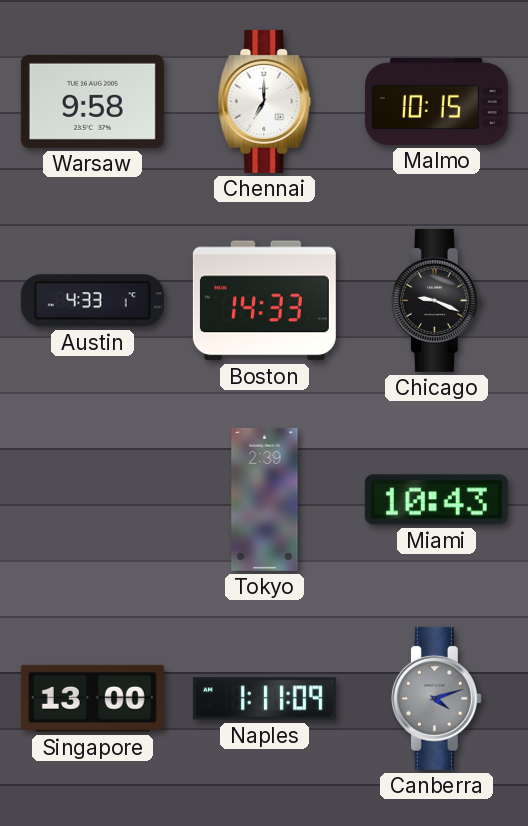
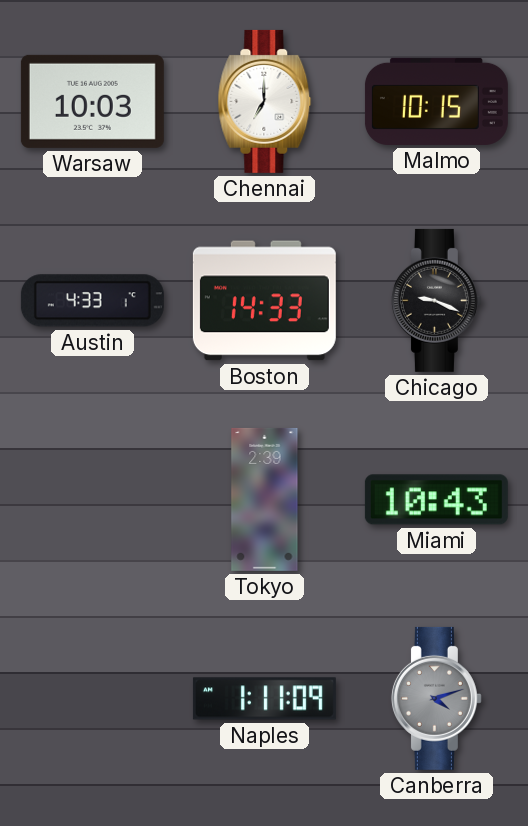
Warsaw: 9:58 -> 10:03 (92, 101)
Singapore: 13:00 -> none (92, 698)
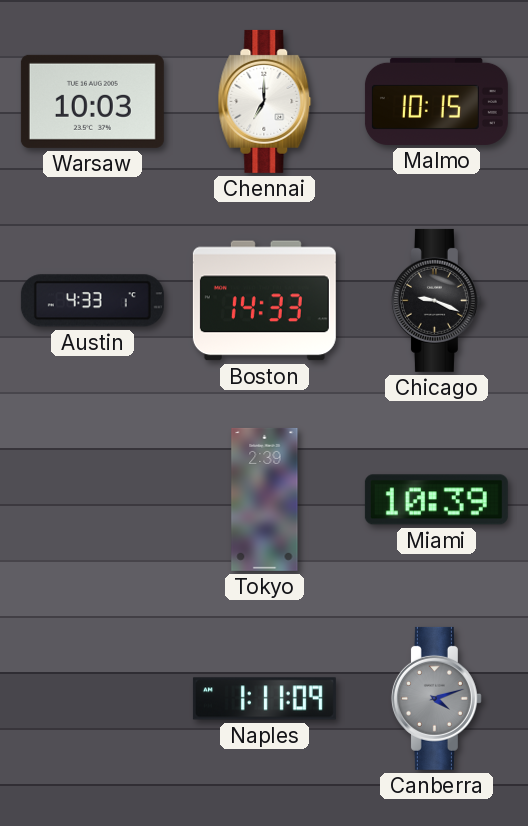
Miami: 10:43 -> 10:39 (436, 500)
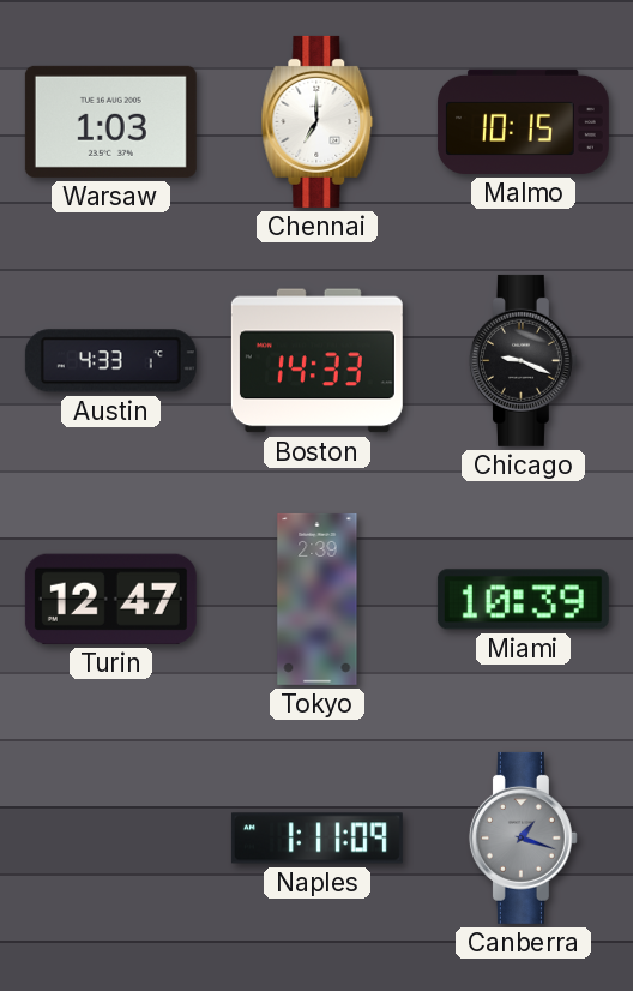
Warsaw: 10:03 -> 1:03 (110, 121)
Turin: none -> 12:47 (110, 599)
Canberra: 4:12 -> 1:18 (523, 837)
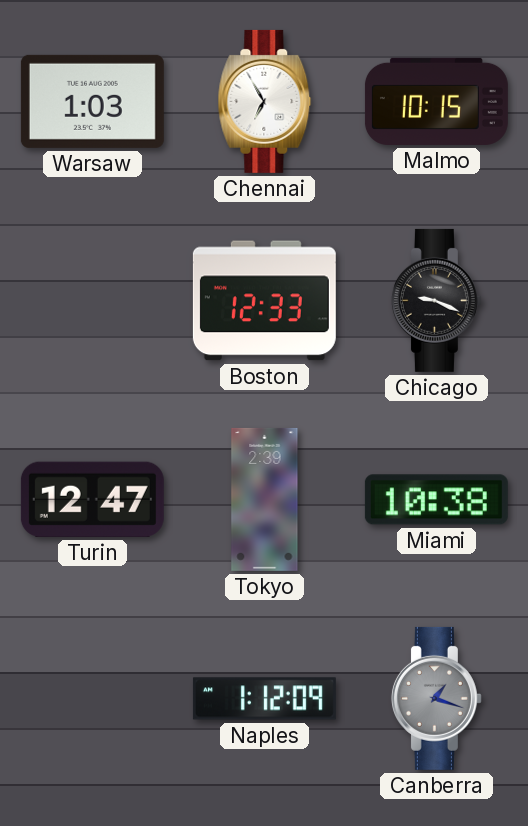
Chennai: 7:00 -> 6:55 (265, 101)
Austin: 4:33 -> none (110, 361)
Boston: 14:33 -> 12:33 (264, 301)
Miami: 10:39 -> 10:38 (436, 500)
Naples: 1:11 -> 1:12 (264, 699)
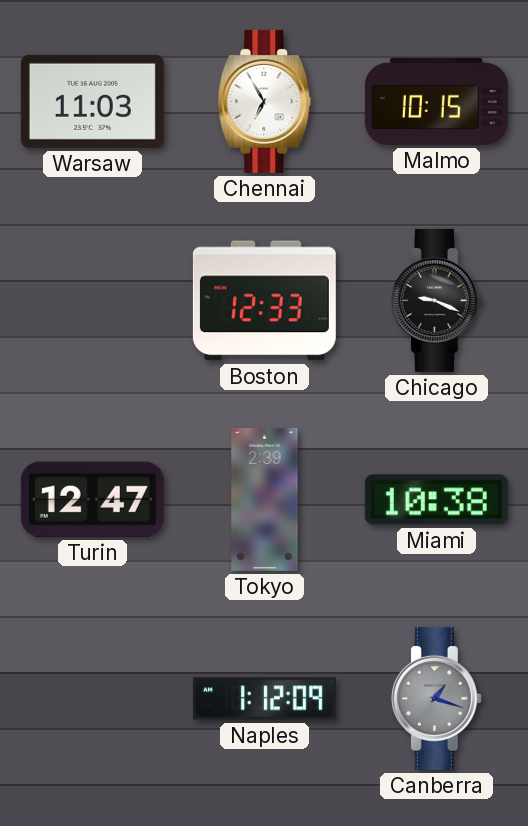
Warsaw: 1:03 -> 11:03 (92, 101)
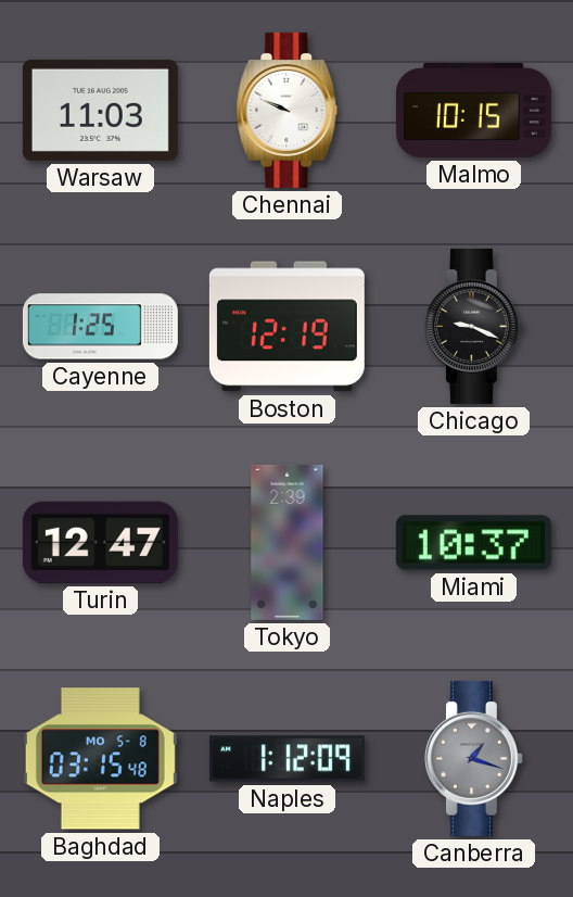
Chennai: 6:55 -> 9:49 (288, 110)
Cayenne: none -> 1:25 (100, 327)
Boston: 12:33 -> 12:19 (286, 327)
Miami: 10:38 -> 10:37 (473, 543)
Baghdad: none -> 03:15 (100, 759)
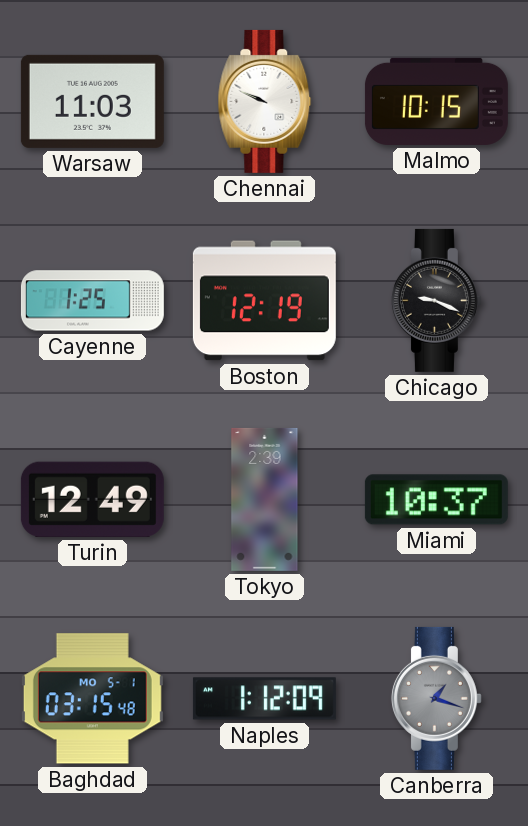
Turin: 12:47 -> 12:49 (92, 499)
Baghdad date: MO 5-8 -> MO 5-1 (92, 699)
